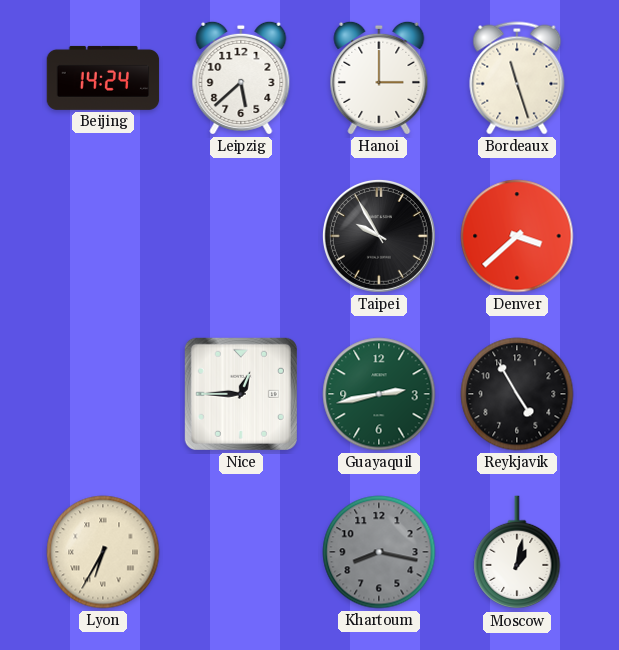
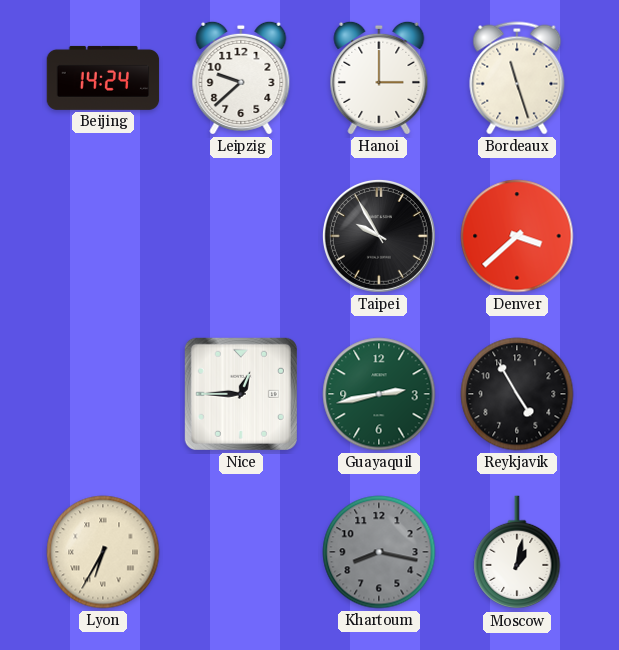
Leipzig: 5:38 -> 9:38 (241, 78)
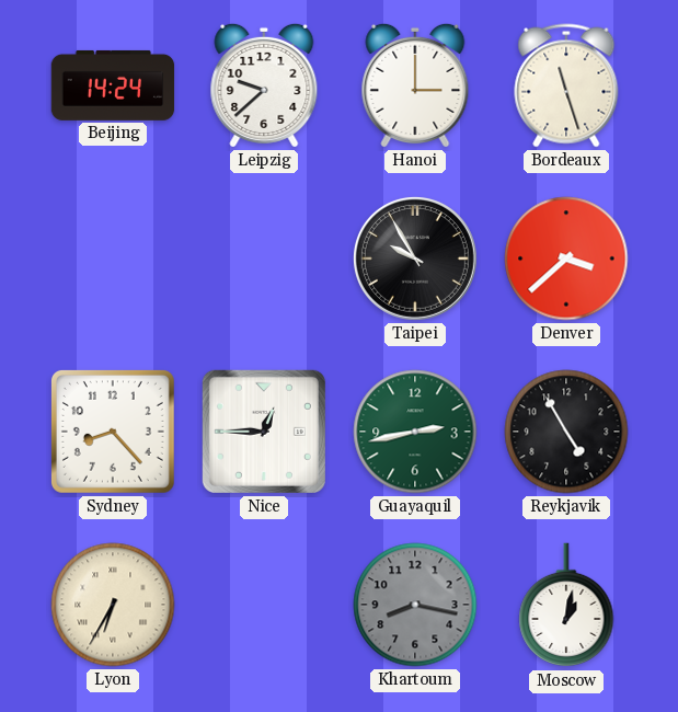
Sydney: none -> 8:23 (113, 432)
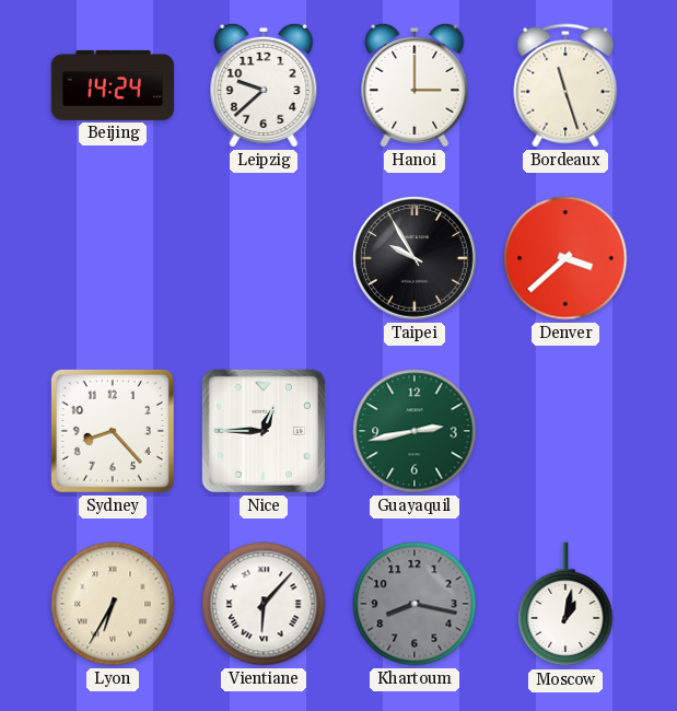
Reykjavik: 4:55 -> none (566, 432)
Vientiane: none -> 6:07 (264, 604)
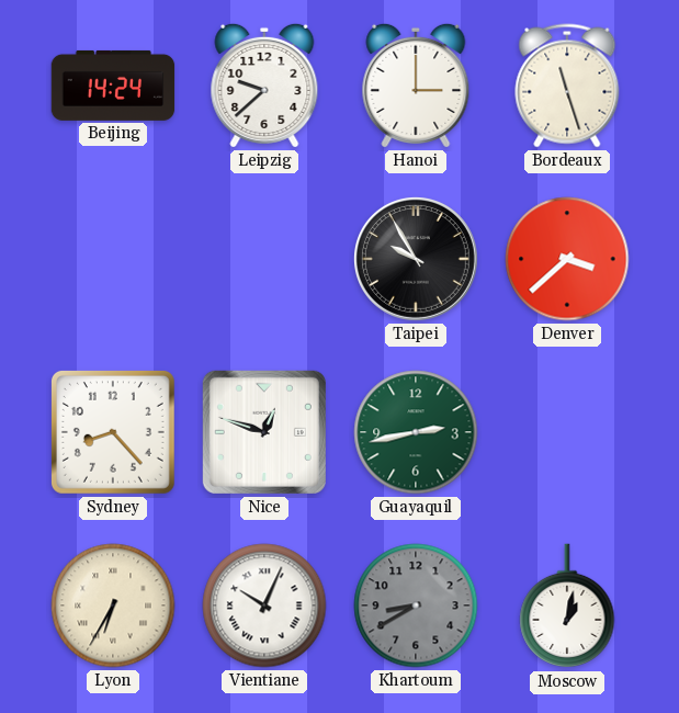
Nice: 12:45 -> 12:48 (264, 432)
Vientiane: 6:07 -> 10:04 (264, 606)
Khartoum: 8:17 -> 8:40 (416, 606)
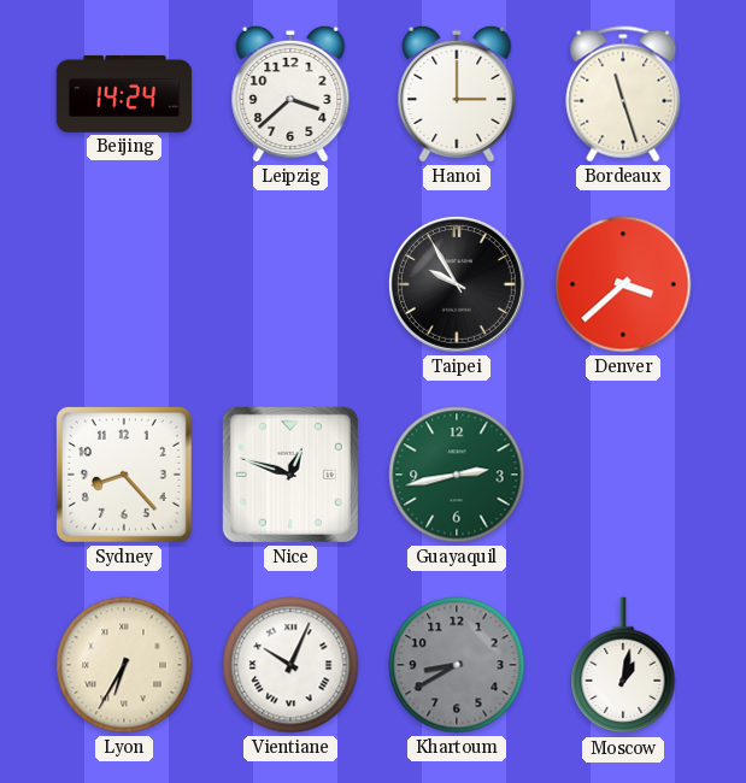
Leipzig: 9:38 -> 3:38 (290, 94)
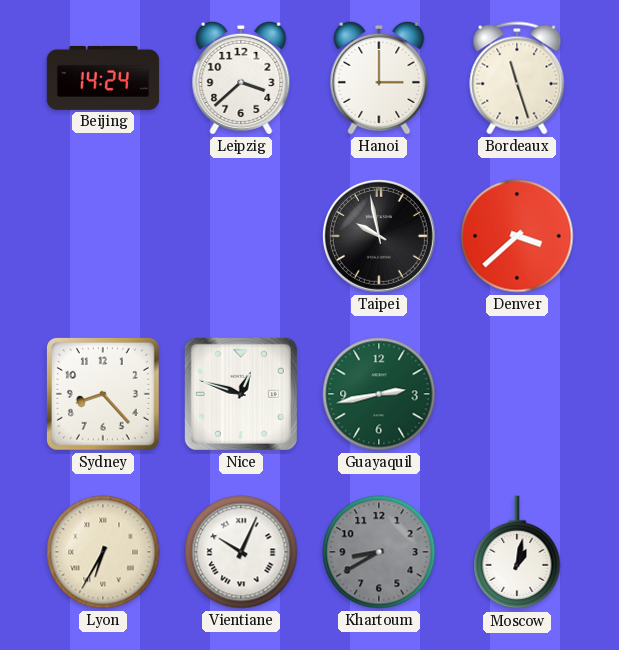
Taipei: 9:55 -> 9:58 (379, 236)
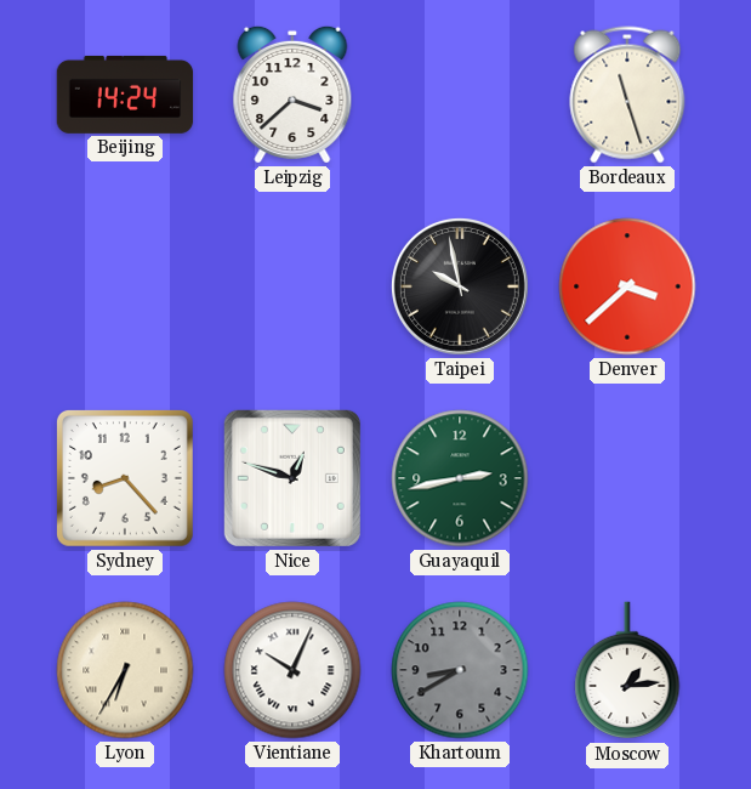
Hanoi: 3:00 -> none (379, 78)
Moscow: 1:02 -> 1:14 (627, 671)
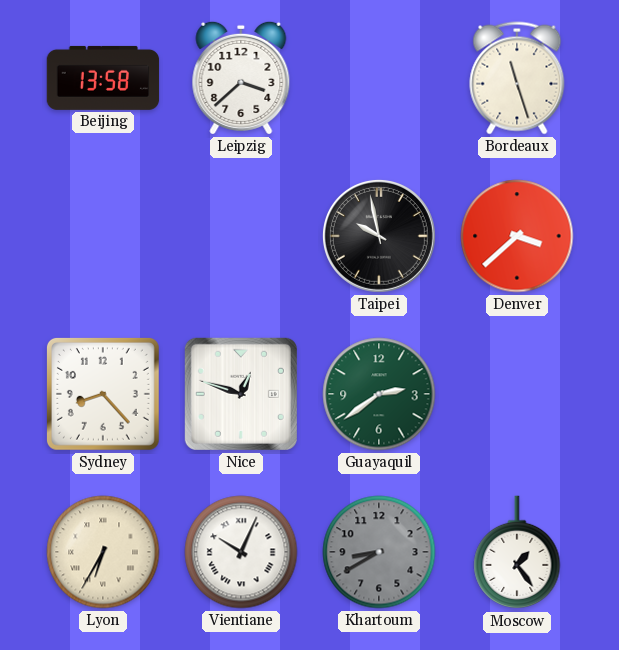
Beijing: 14:24 -> 13:58 (103, 78)
Guayaquil: 2:43 -> 2:39 (379, 394)
Moscow: 1:14 -> 1:24 (517, 553)
